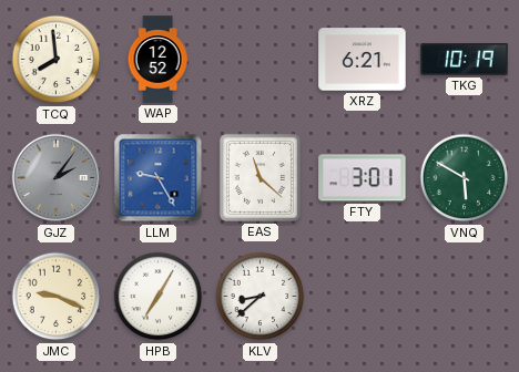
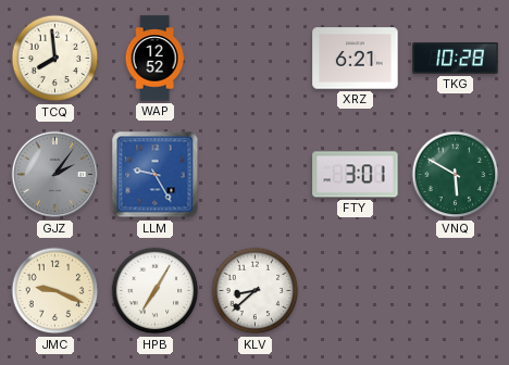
TKG: 10:19 -> 10:28 (456, 59)
EAS: 11:22 -> none (259, 177)
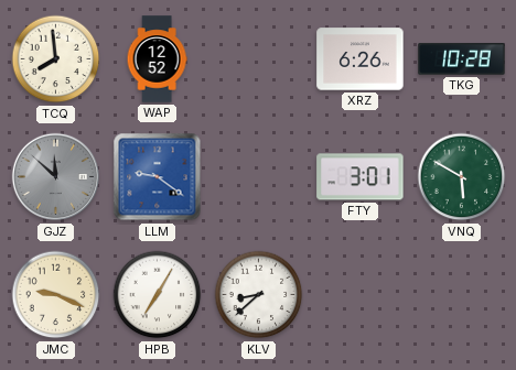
XRZ: 6:21 -> 6:26 (361, 59)
GJZ: 2:06 -> 11:52 (56, 177)
LLM: 9:25 -> 9:21 (158, 177)
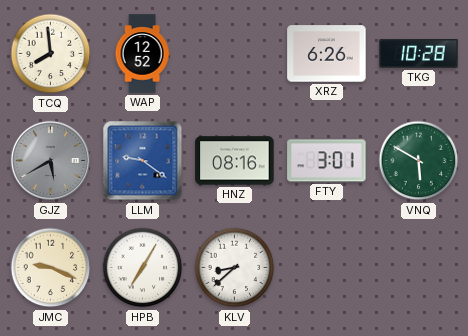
GJZ: 11:52 -> 5:40 (51, 161)
HNZ: none -> 08:16 (235, 161)
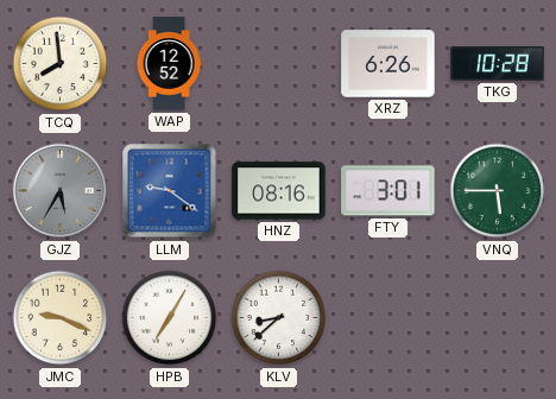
GJZ: 5:40 -> 5:35 (61, 191)
VNQ: 5:50 -> 5:45 (498, 191)
